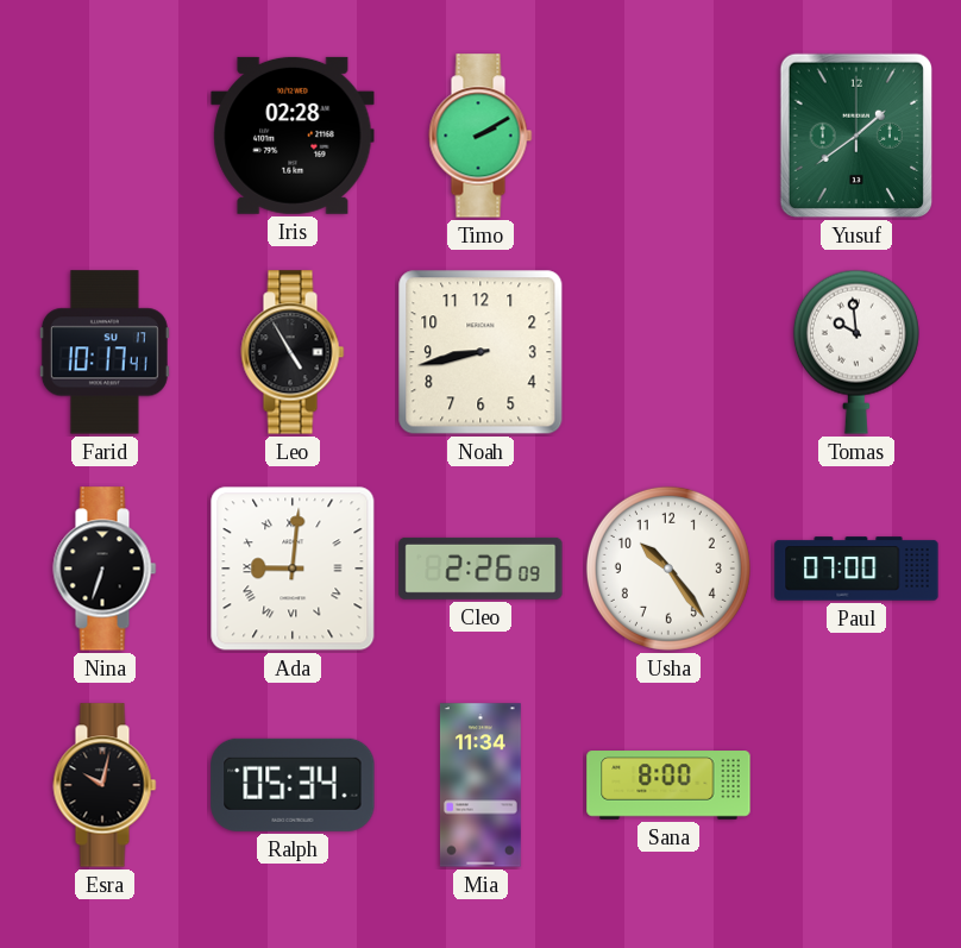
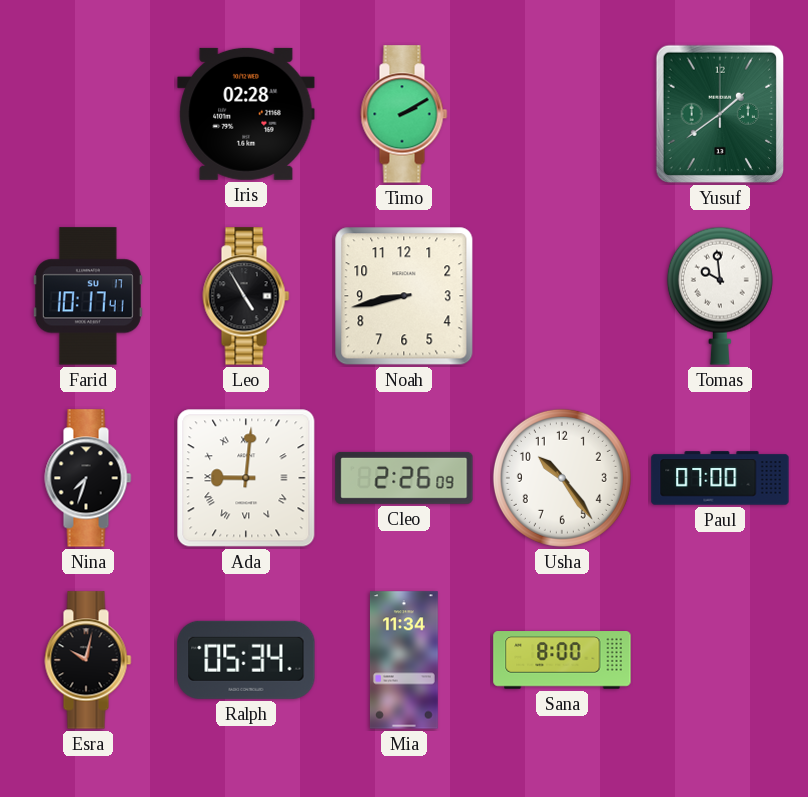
Nina: 6:33 -> 7:33 (88, 478)
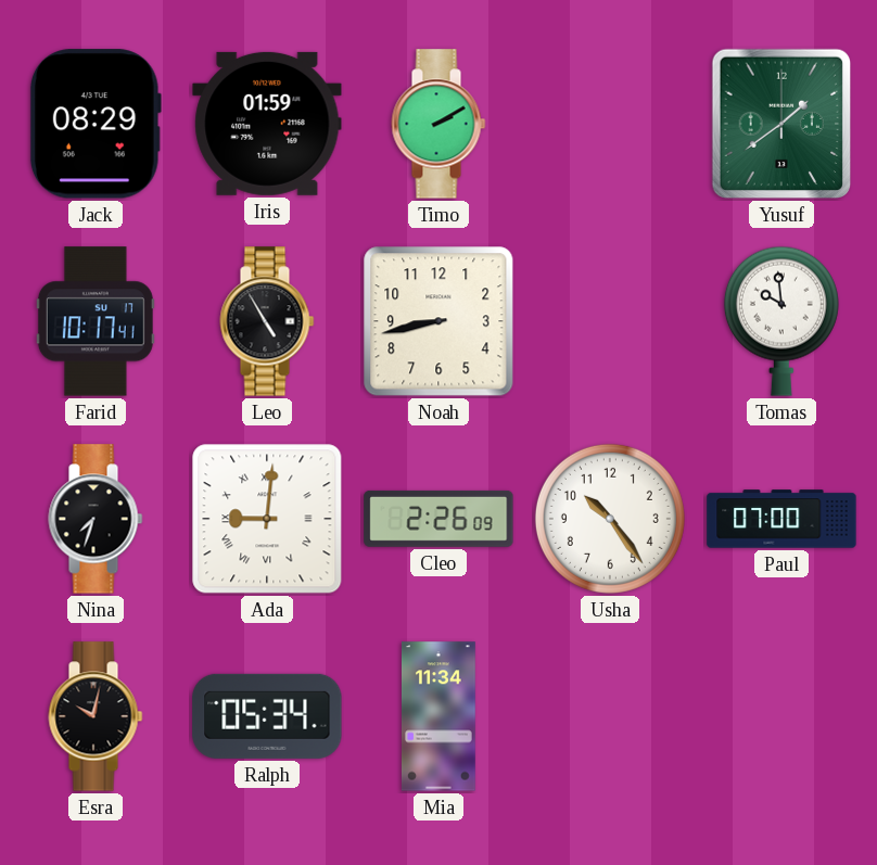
Jack: none -> 08:29 (96, 124)
Iris: 02:28 -> 01:59 (267, 124)
Sana: 8:00 -> none (562, 660)
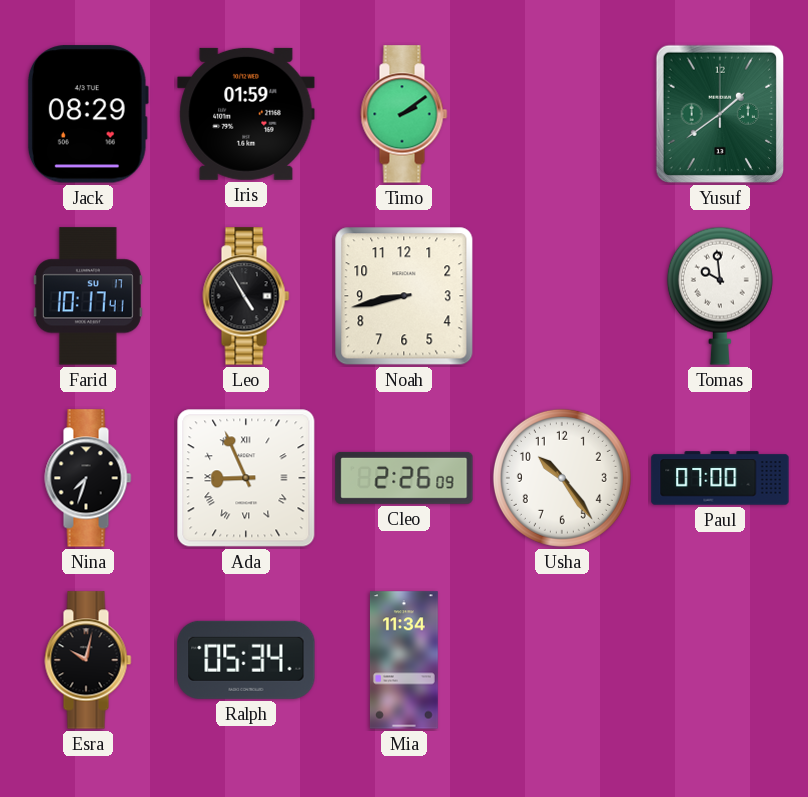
Timo: 2:10 -> 2:09 (404, 114)
Ada: 9:01 -> 8:56 (246, 478)
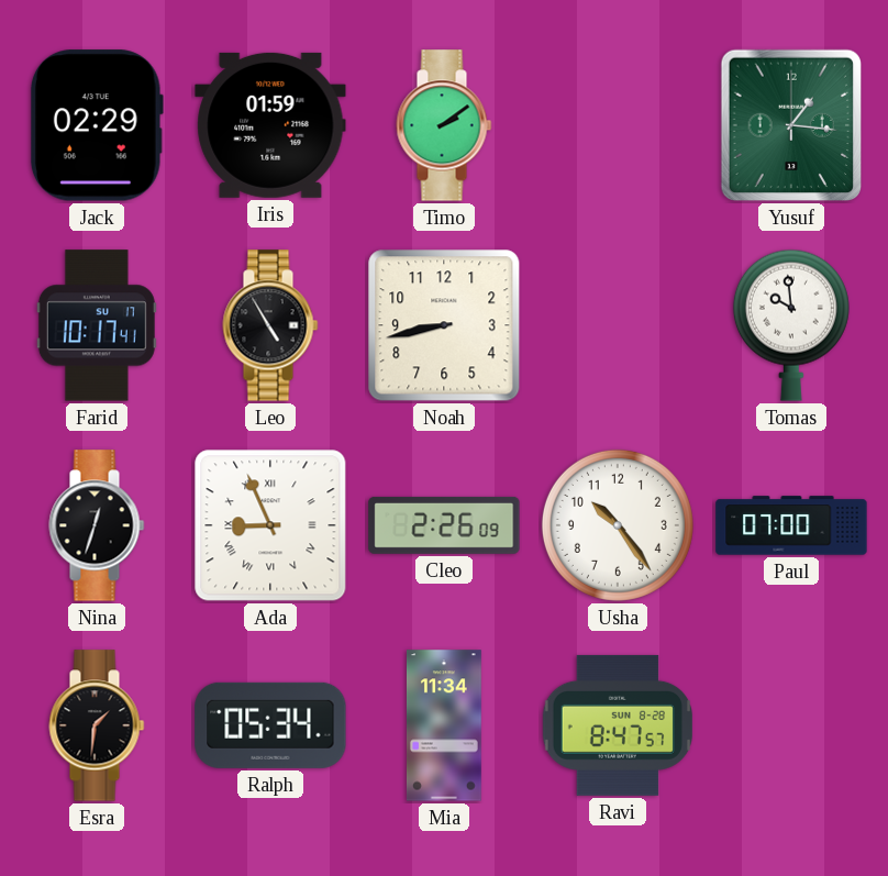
Jack: 08:29 -> 02:29 (97, 125)
Yusuf: 1:39 -> 1:16 (790, 125)
Nina: 7:33 -> 12:33 (97, 525)
Esra: 10:02 -> 1:31 (97, 725)
Ravi: none -> 8:47 (618, 725)
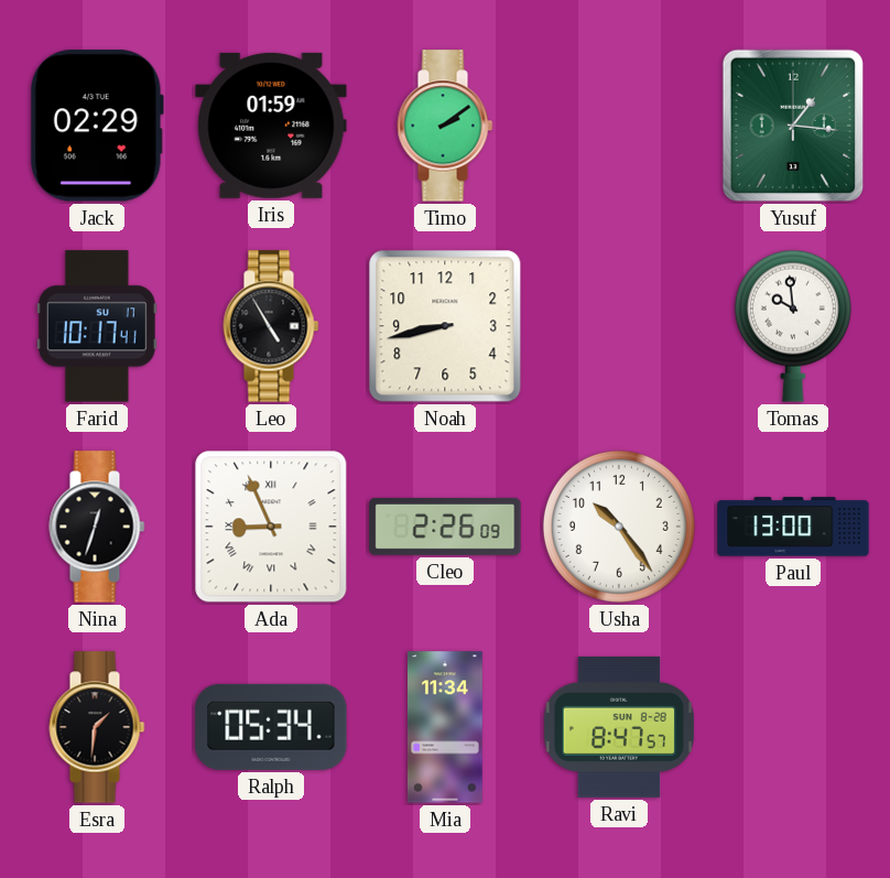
Paul: 07:00 -> 13:00 (793, 527)
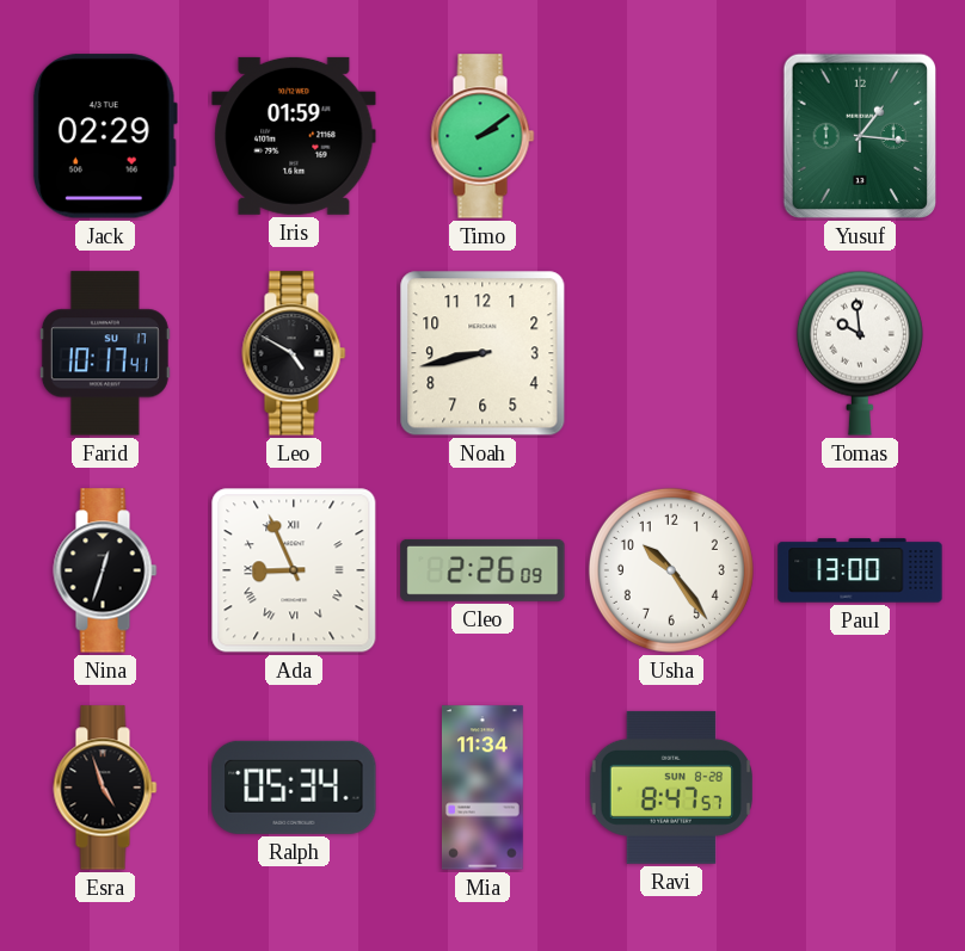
Leo: 4:55 -> 4:50 (294, 353)
Esra: 1:31 -> 4:57 (105, 788)
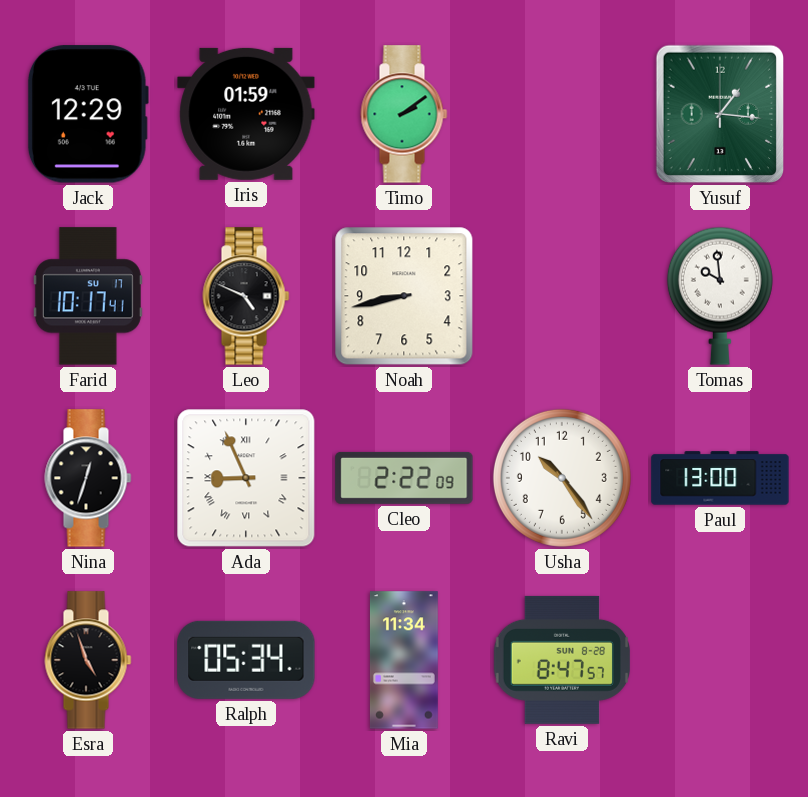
Jack: 02:29 -> 12:29 (88, 114)
Leo: 4:50 -> 4:49 (246, 296)
Cleo: 2:26 -> 2:22 (404, 478)
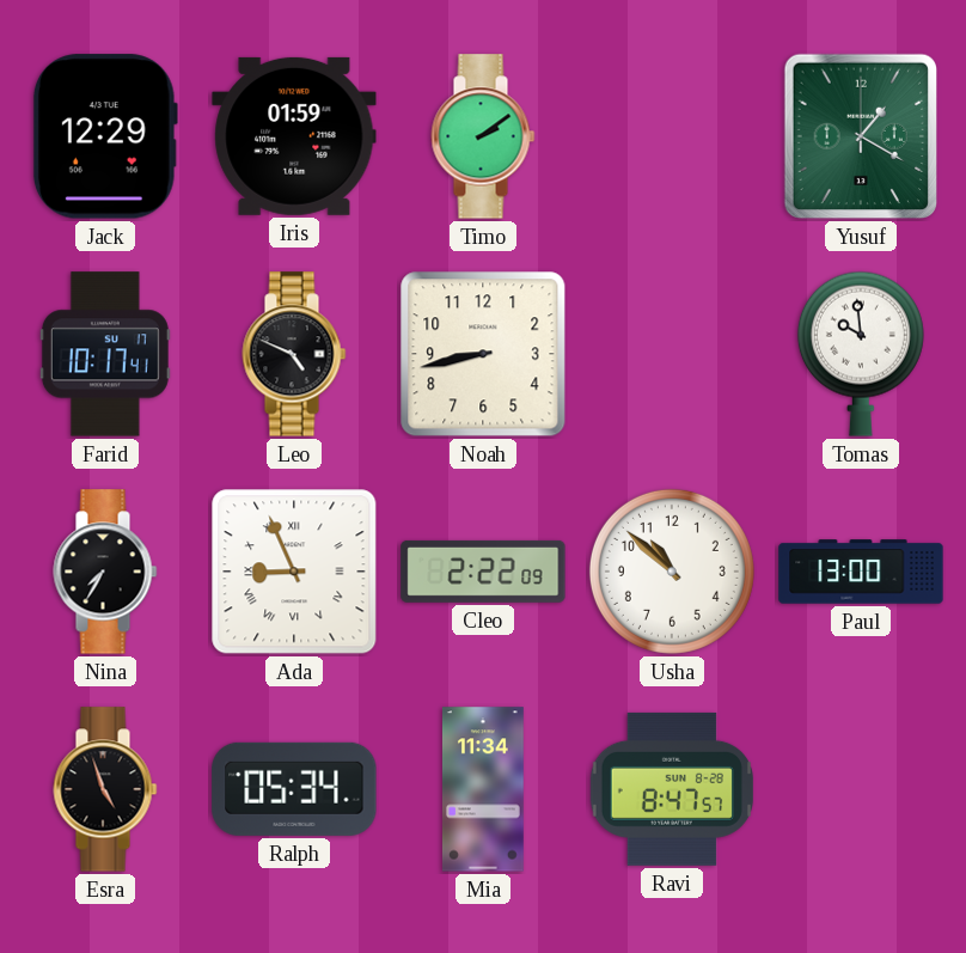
Yusuf: 1:16 -> 1:20 (860, 136)
Nina: 12:33 -> 7:35 (105, 572)
Usha: 10:24 -> 10:52 (672, 572)
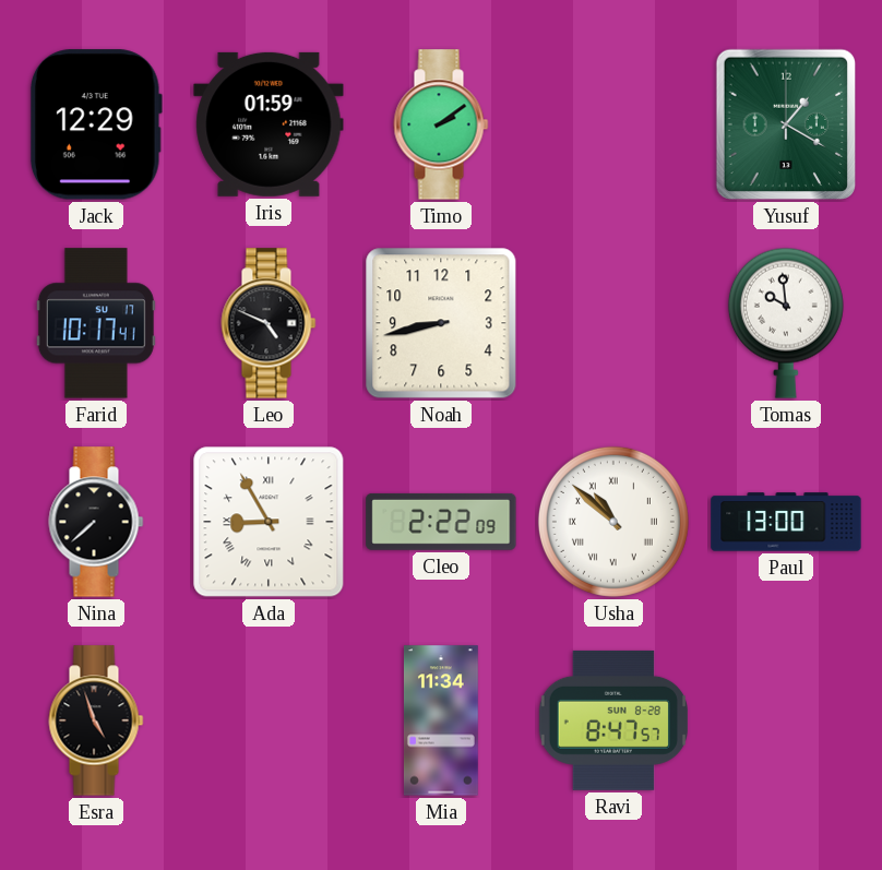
Nina: 7:35 -> 7:38 (96, 522)
Ada: 8:56 -> 8:55 (269, 522)
Usha numerals: Arabic -> Roman (613, 522)
Ralph: 05:34 -> none (294, 789)
